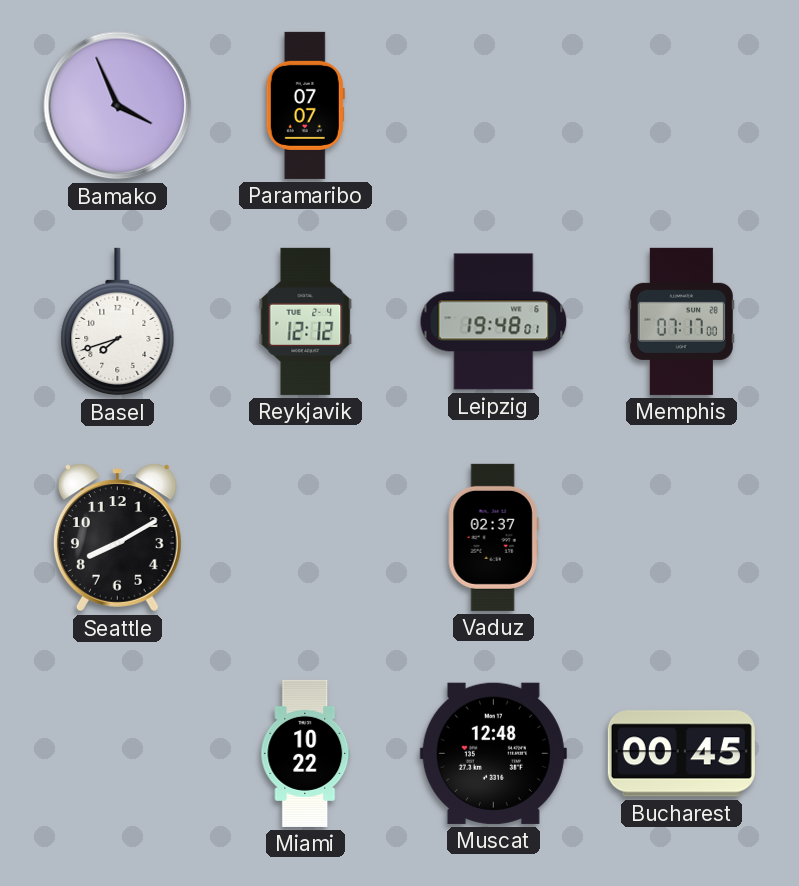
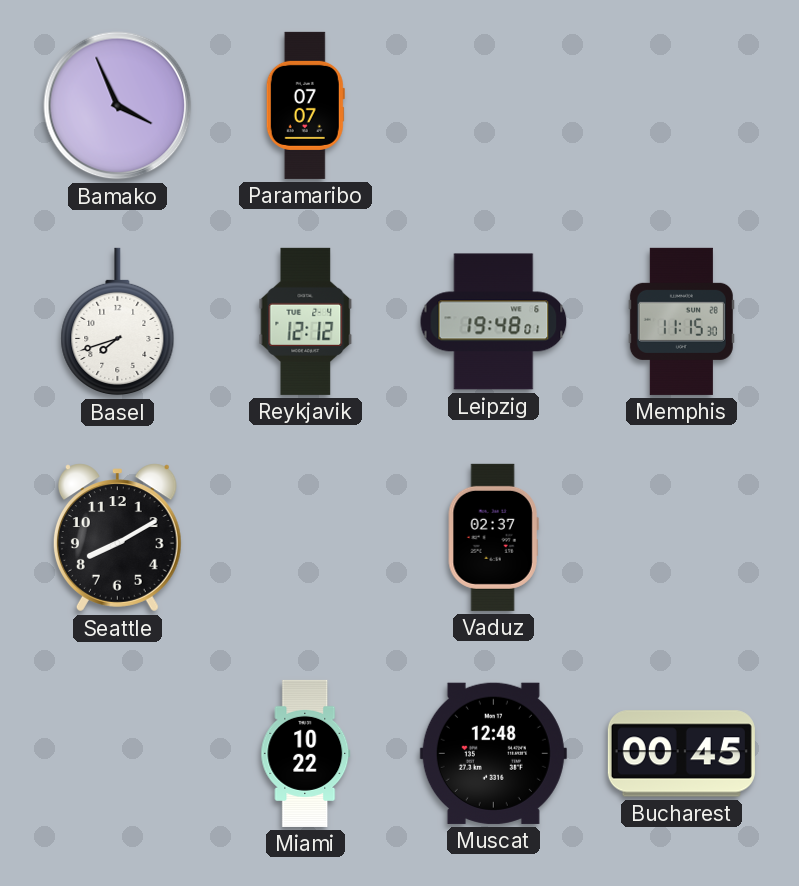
Memphis: 07:17 -> 11:15 (681, 321)
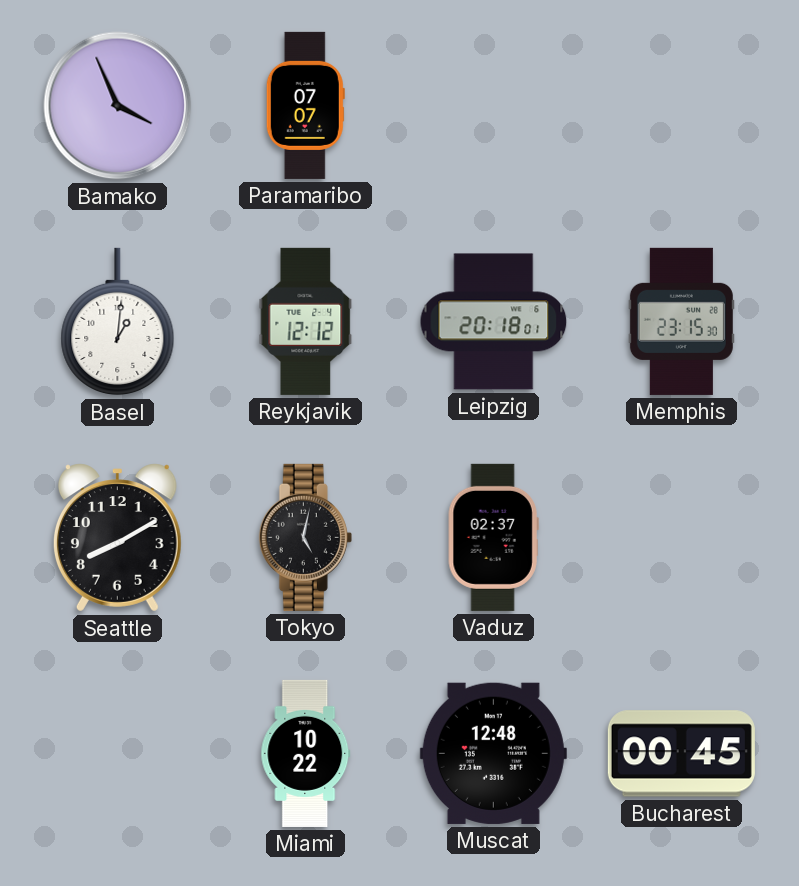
Basel: 7:42 -> 1:01 (118, 322)
Leipzig: 19:48 -> 20:18 (494, 322)
Memphis: 11:15 -> 23:15 (681, 321)
Tokyo: none -> 5:02 (305, 537)
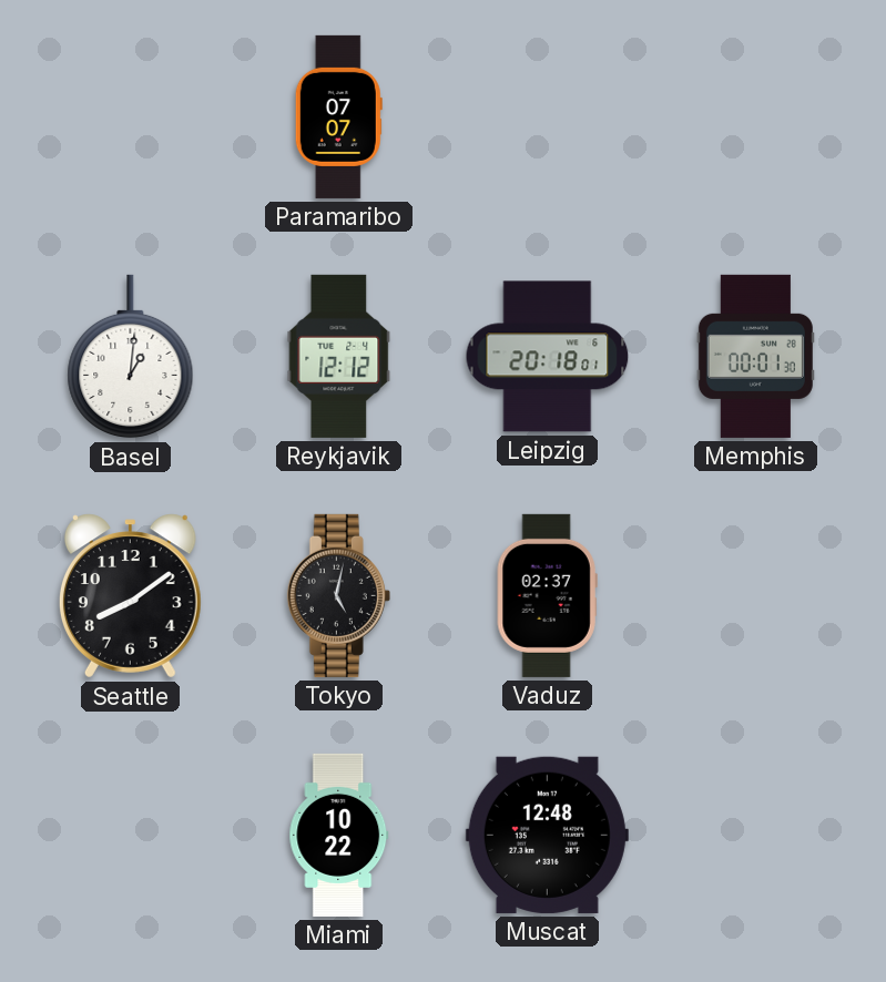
Bamako: 3:56 -> none (118, 106)
Memphis: 23:15 -> 00:01 (755, 356)
Seattle: 8:10 -> 8:09 (130, 596)
Bucharest: 00:45 -> none (681, 754)
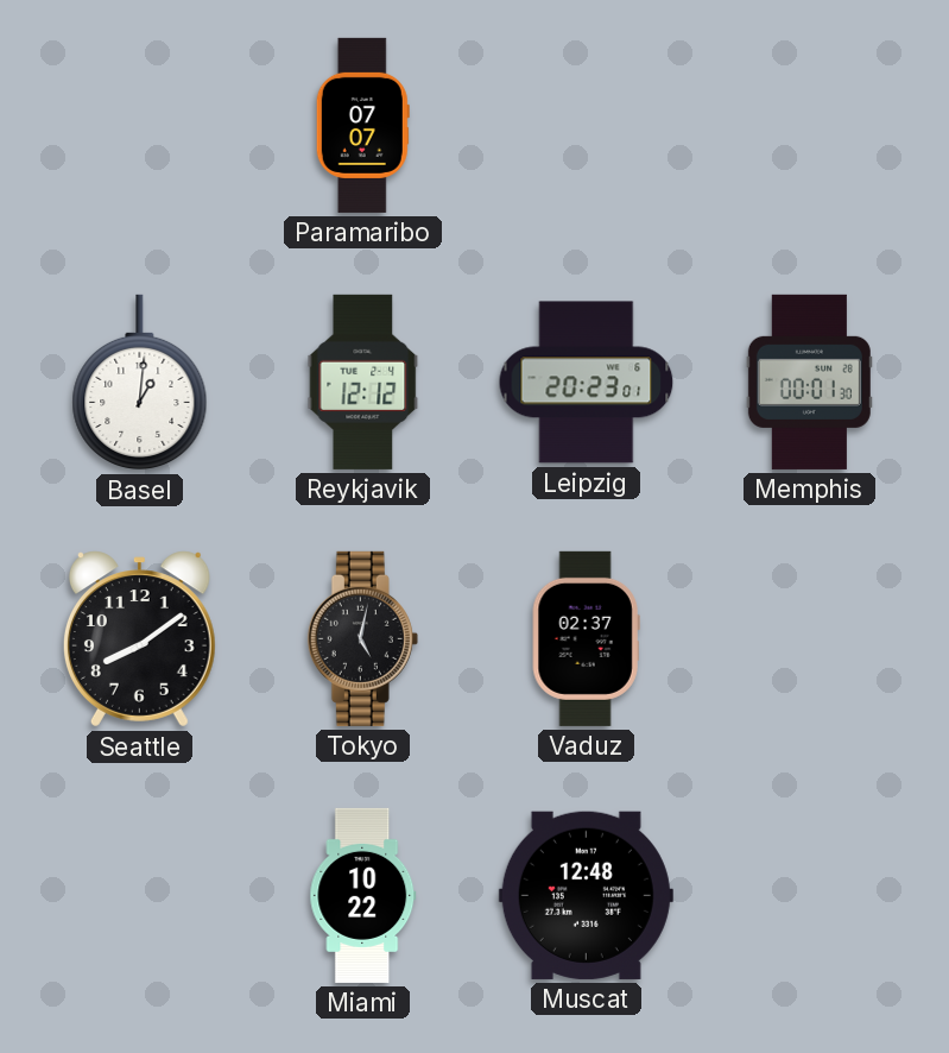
Leipzig: 20:18 -> 20:23 (587, 383)
